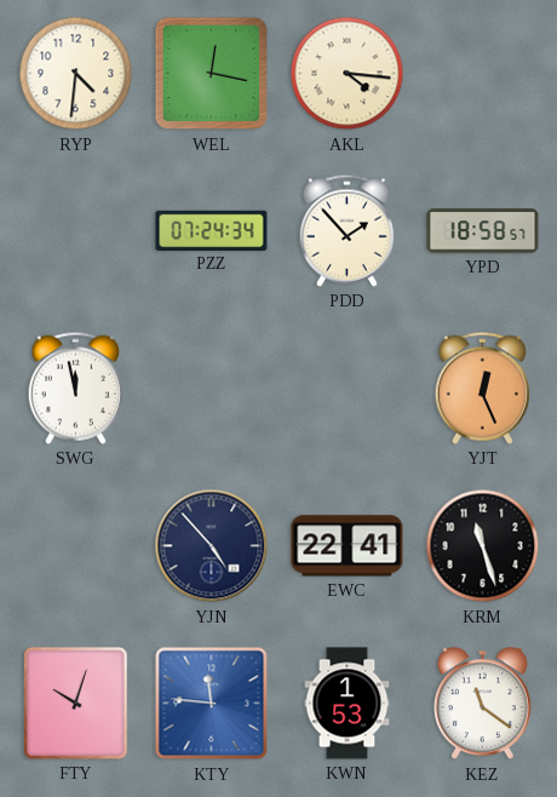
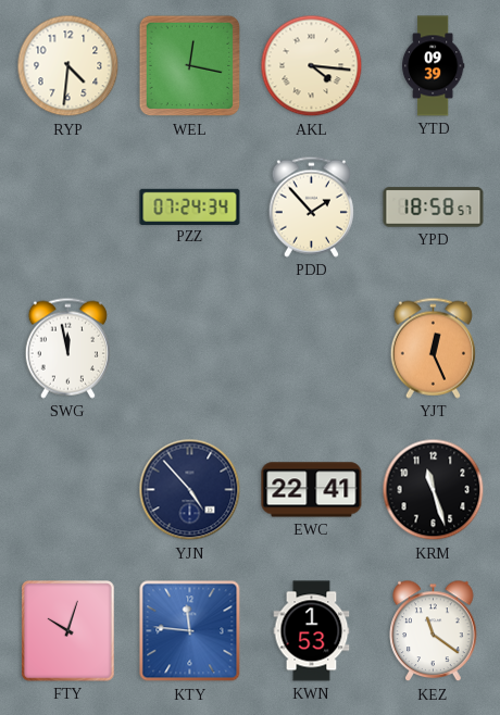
YTD: none -> 09:39 (433, 66)
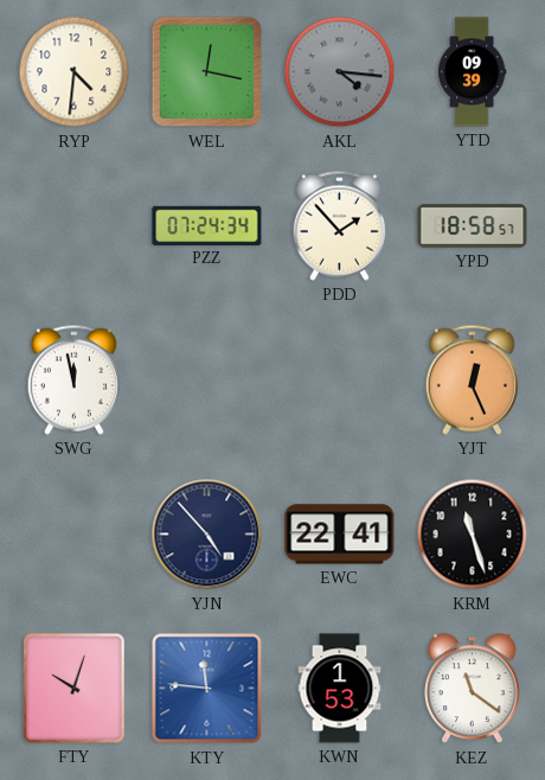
AKL dial: cream -> grey (340, 72)
